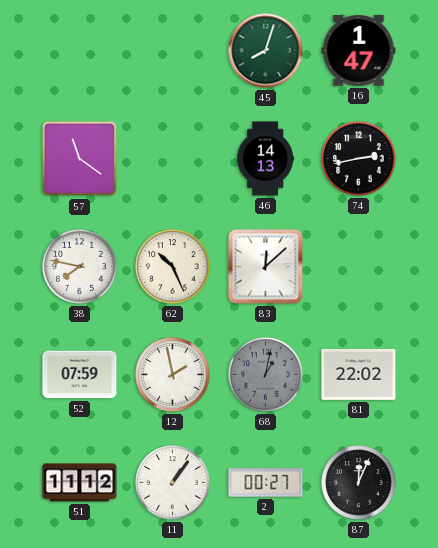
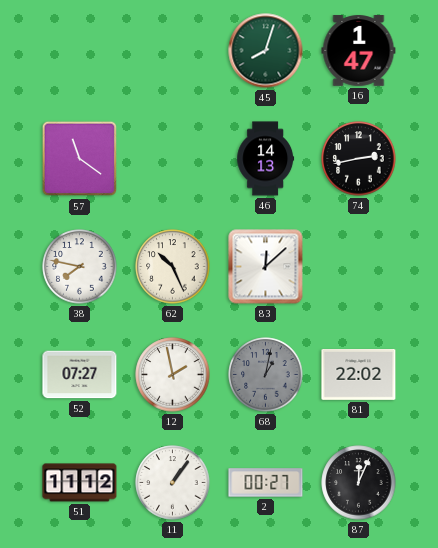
52: 07:59 -> 07:27 (80, 375)
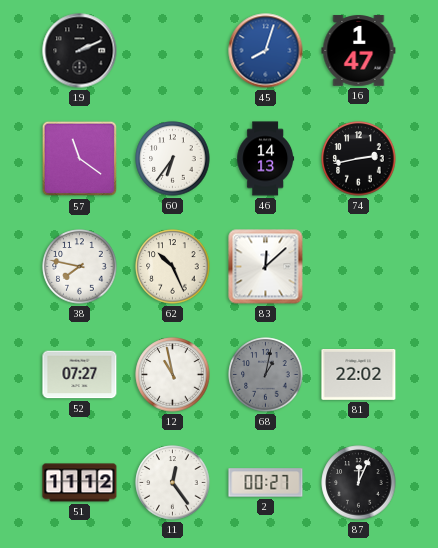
19: none -> 2:11 (80, 51)
45 dial: green -> blue (266, 51)
60: none -> 6:36 (173, 159)
12: 1:58 -> 10:58 (173, 375)
11: 1:06 -> 12:24 (173, 483)
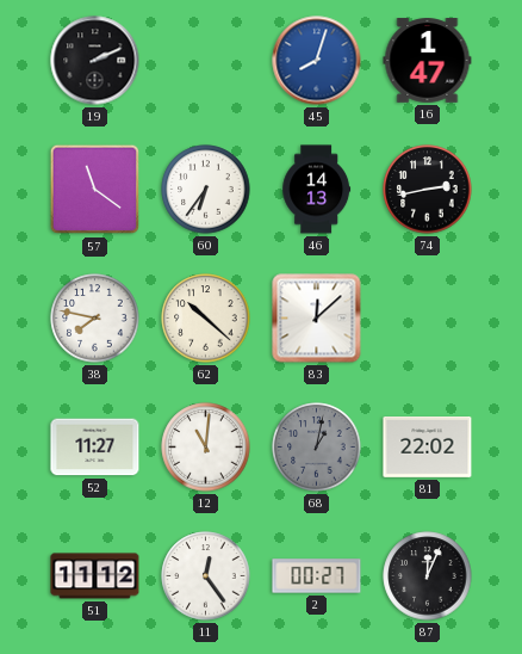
62: 10:26 -> 10:22 (206, 319)
52: 07:27 -> 11:27 (95, 448)
12: 10:58 -> 11:01 (206, 448)
